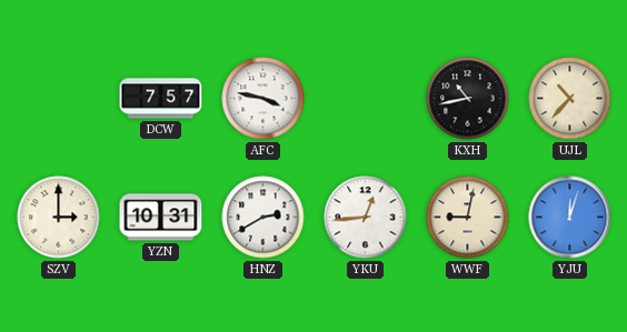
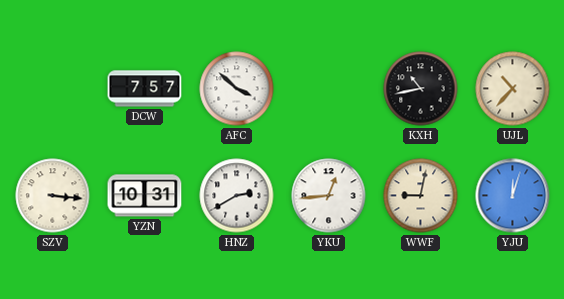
AFC: 3:47 -> 3:52 (237, 89)
SZV: 3:00 -> 3:16 (53, 196)
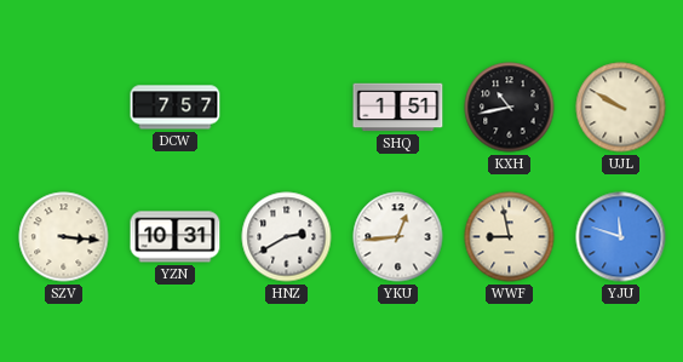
AFC: 3:52 -> none (237, 89)
SHQ: none -> 1:51 (398, 108)
UJL: 10:37 -> 9:50 (621, 108)
WWF: 9:02 -> 8:58 (510, 237)
YJU: 12:03 -> 11:48 (621, 237)
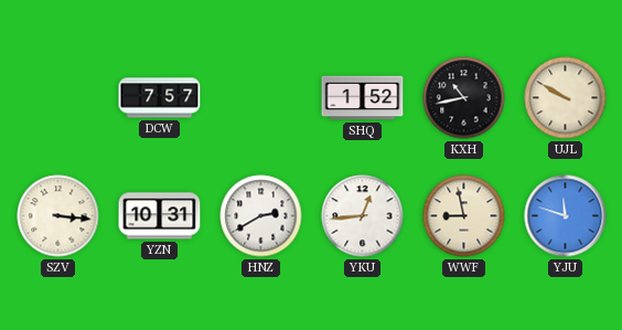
SHQ: 1:51 -> 1:52 (363, 98)
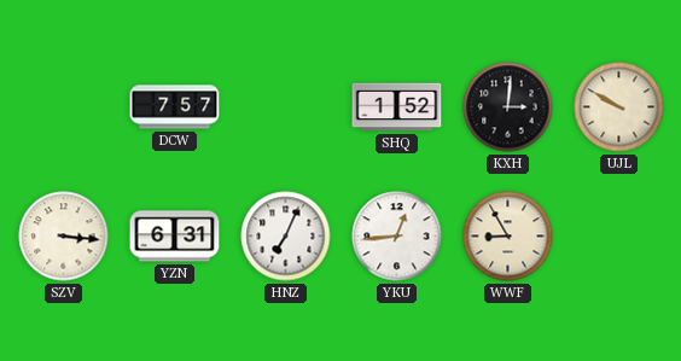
KXH: 10:43 -> 3:01 (508, 107)
YZN: 10:31 -> 6:31 (175, 237)
HNZ: 2:40 -> 7:04 (286, 237)
WWF: 8:58 -> 8:55 (508, 237)
YJU: 11:48 -> none (566, 216)
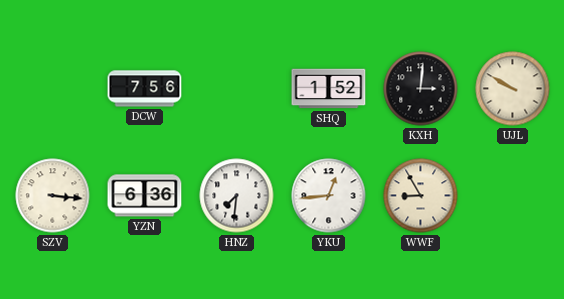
DCW: 7:57 -> 7:56 (145, 89)
YZN: 6:31 -> 6:36 (145, 196)
HNZ: 7:04 -> 7:31 (237, 196)
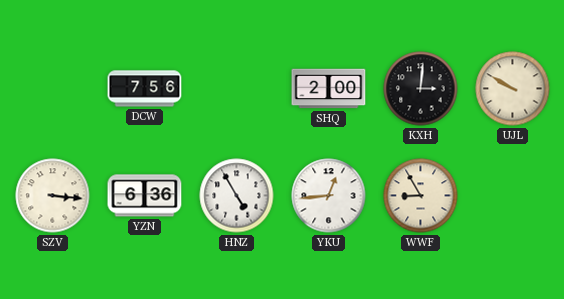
SHQ: 1:52 -> 2:00 (329, 89)
HNZ: 7:31 -> 4:55 (237, 196)
